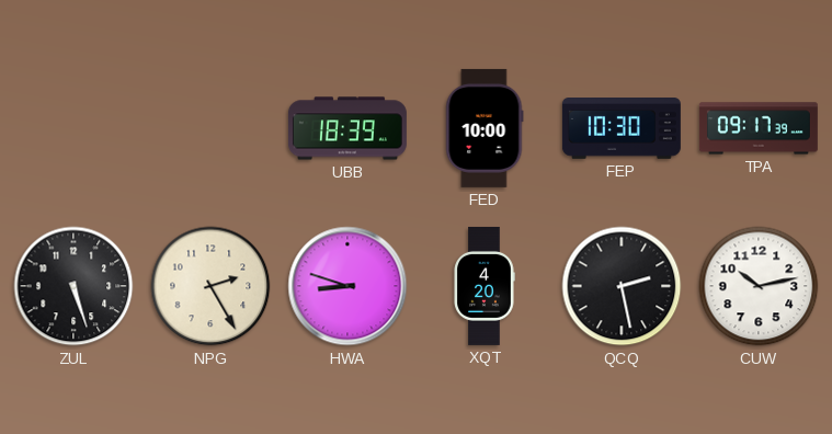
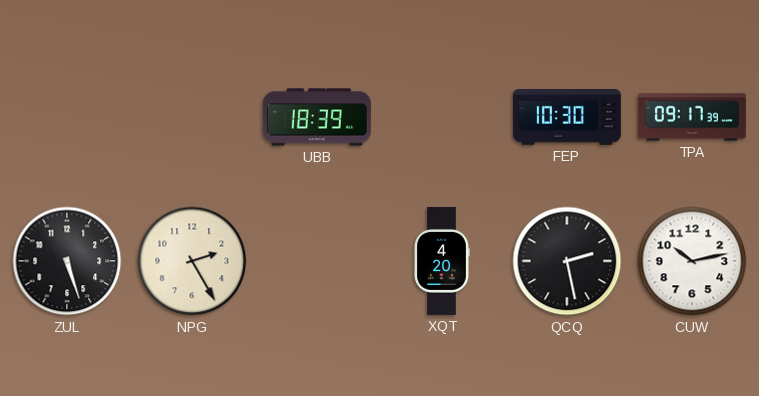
FED: 10:00 -> none (485, 128)
HWA: 8:48 -> none (347, 286)
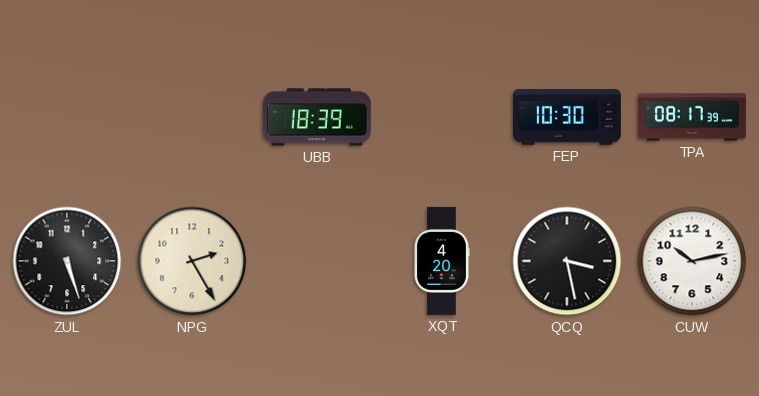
TPA: 09:17 -> 08:17 (692, 117)
QCQ: 2:28 -> 3:28 (567, 261)
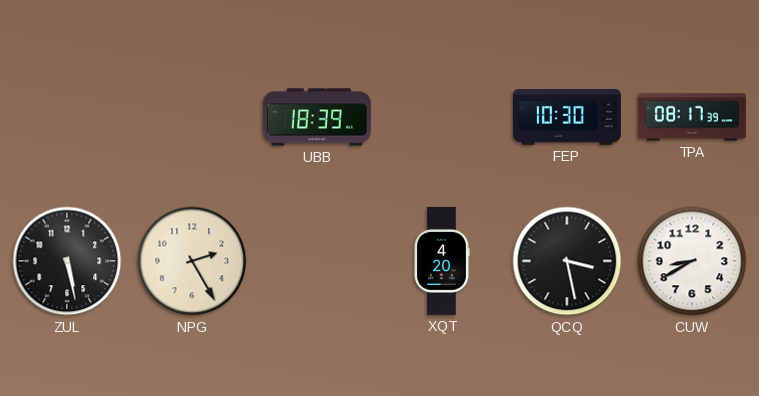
ZUL: 5:27 -> 5:28 (67, 261)
CUW: 10:13 -> 8:40 (692, 261)
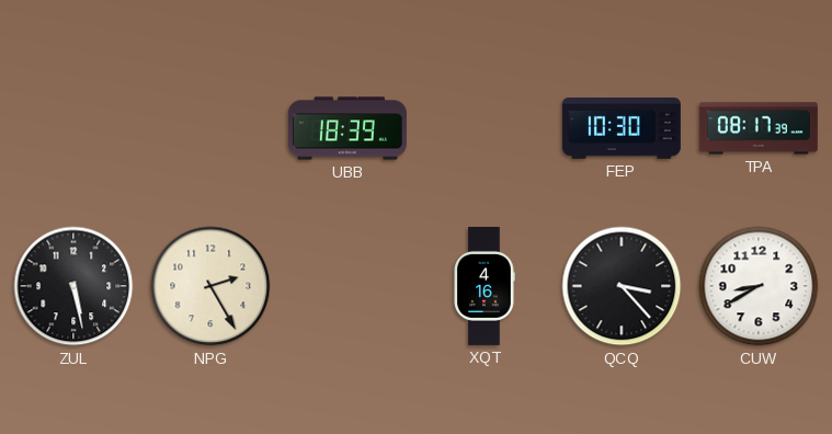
XQT: 4:20 -> 4:16 (485, 286)
QCQ: 3:28 -> 3:23 (622, 286)
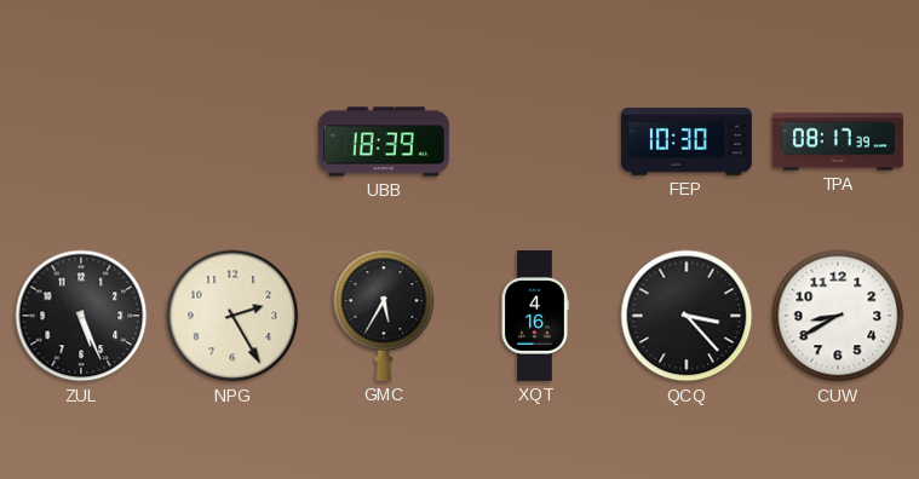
ZUL: 5:28 -> 5:26 (81, 316)
GMC: none -> 5:35 (384, 316)
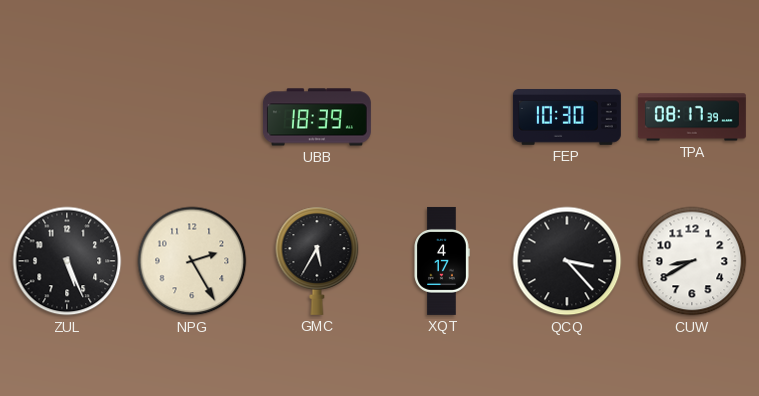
XQT: 4:16 -> 4:17 (442, 261)
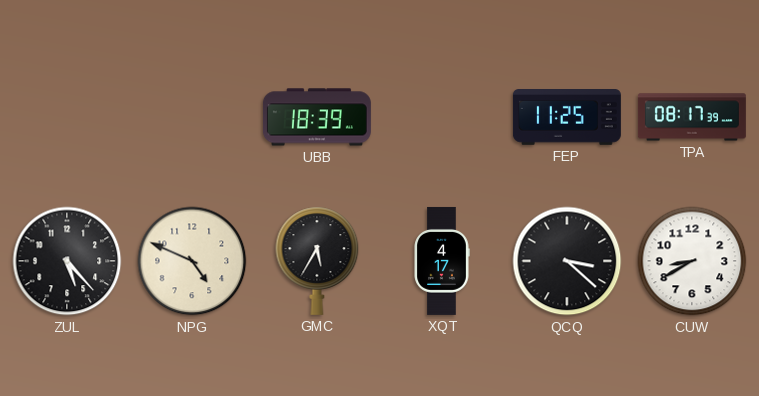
FEP: 10:30 -> 11:25 (567, 118)
ZUL: 5:26 -> 5:23 (67, 261)
NPG: 2:25 -> 4:49 (192, 261)
QCQ: 3:23 -> 3:22 (567, 261)
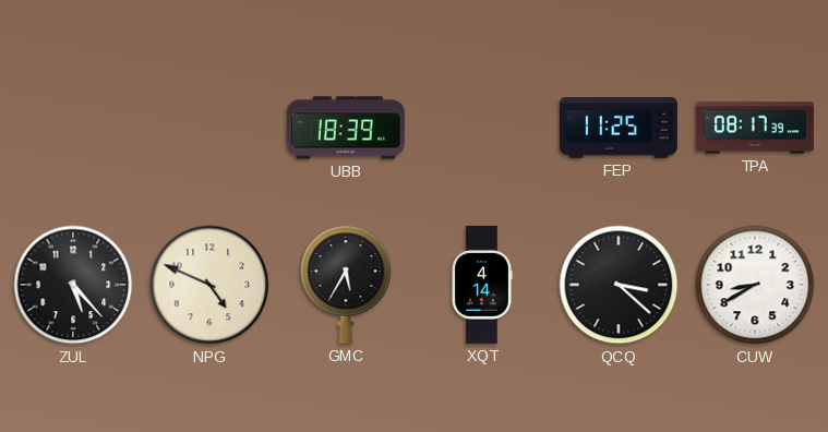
XQT: 4:17 -> 4:14 (482, 285)
